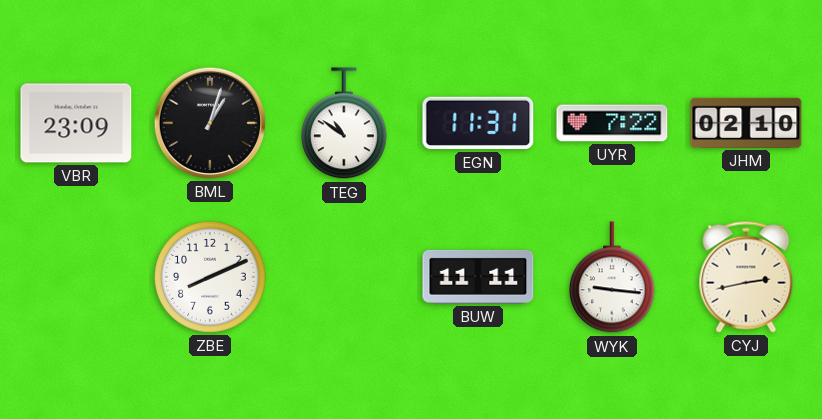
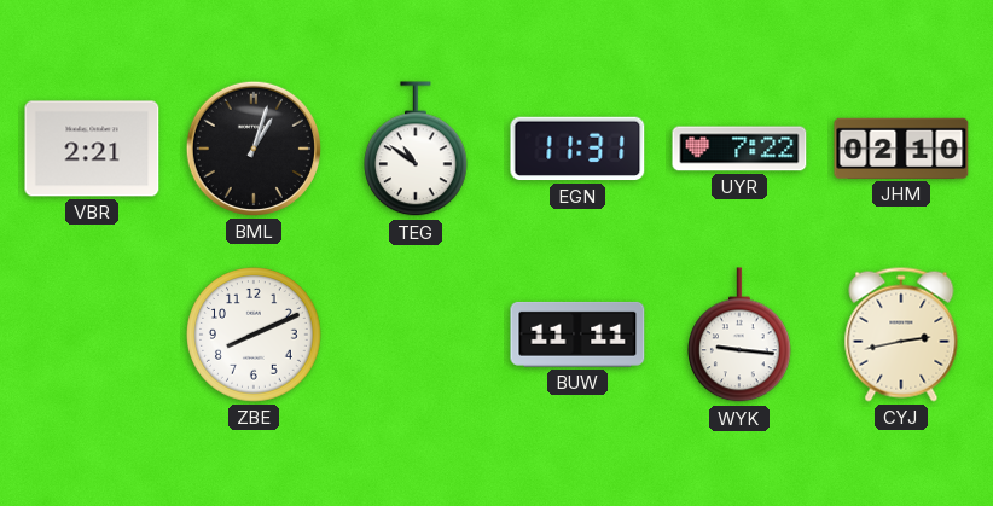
VBR: 23:09 -> 2:21 (92, 149)
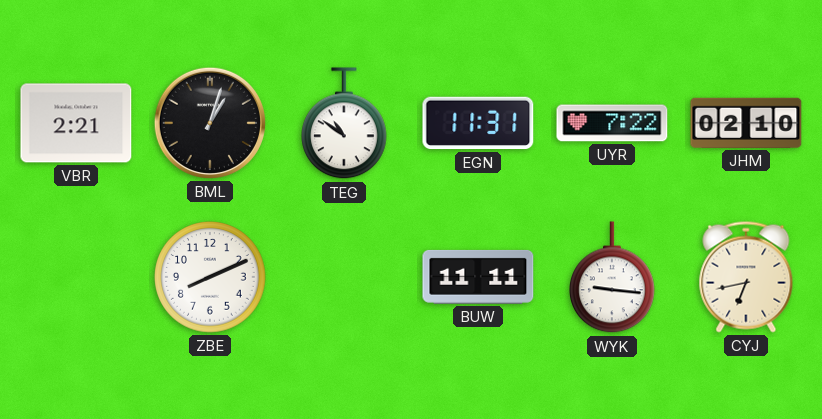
CYJ: 2:43 -> 6:43 (746, 277)
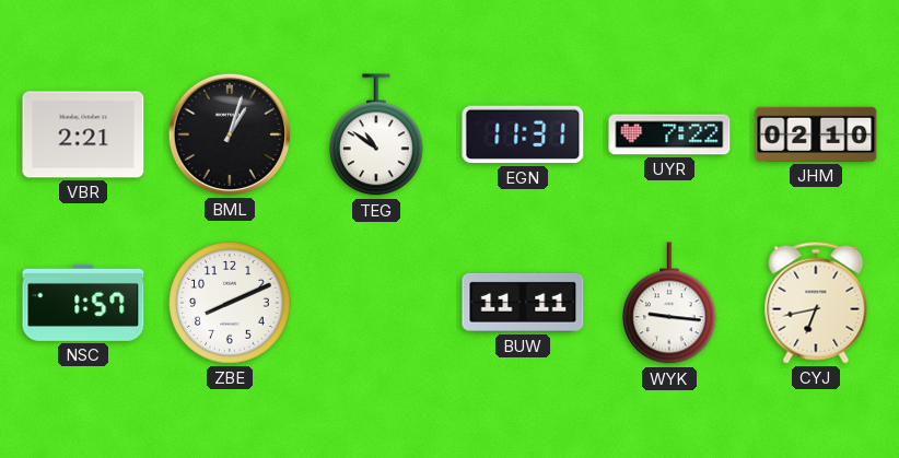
NSC: none -> 1:57 (83, 303)
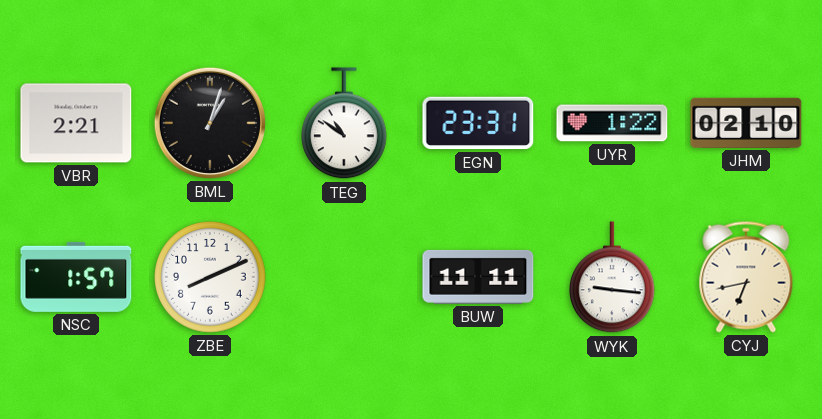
EGN: 11:31 -> 23:31 (478, 123)
UYR: 7:22 -> 1:22 (612, 123)
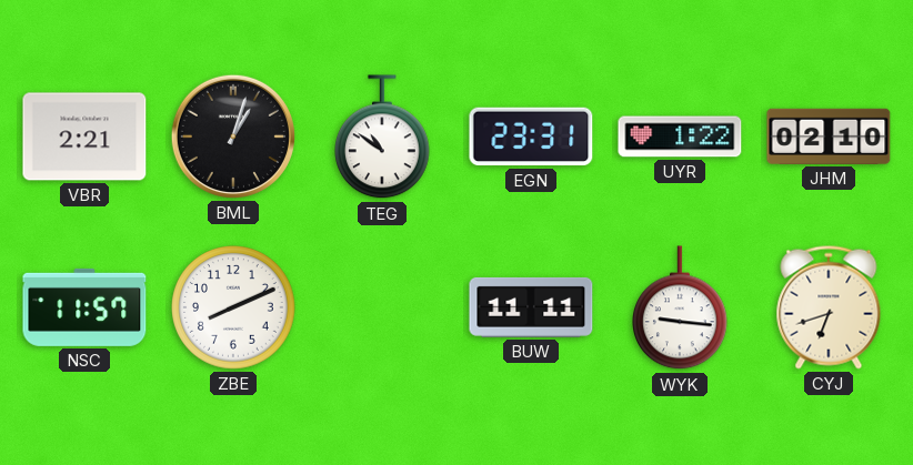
NSC: 1:57 -> 11:57 (84, 307)
CYJ: 6:43 -> 6:42 (829, 307)
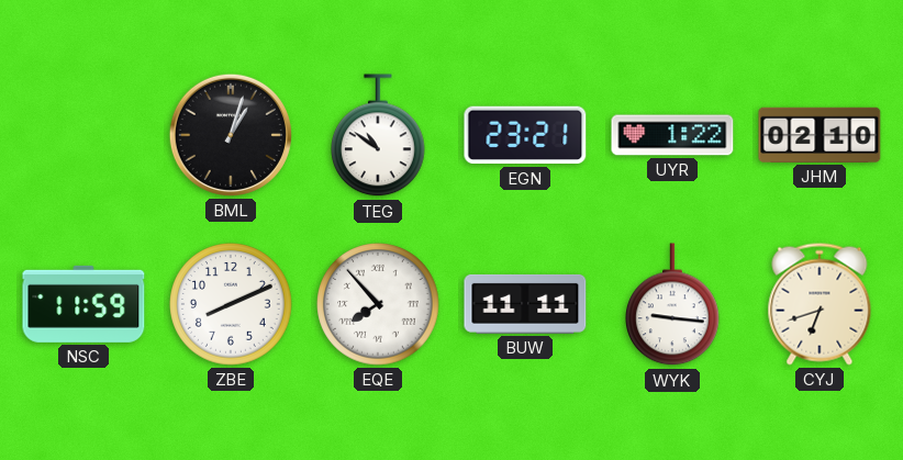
VBR: 2:21 -> none (84, 137)
EGN: 23:31 -> 23:21 (525, 135)
NSC: 11:57 -> 11:59 (83, 304)
EQE: none -> 7:53 (378, 304)
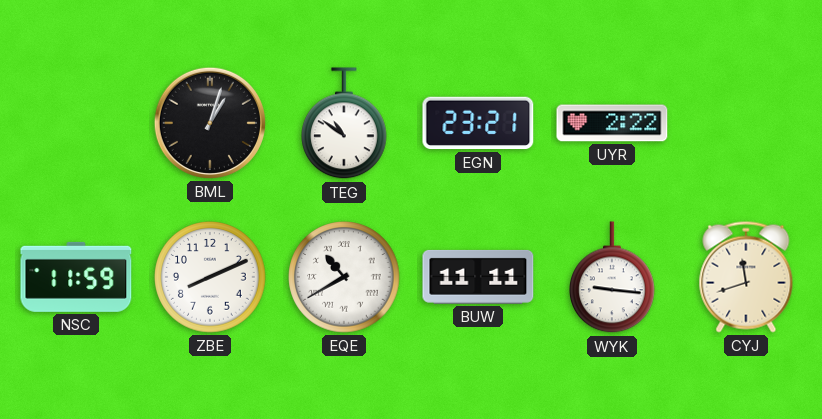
UYR: 1:22 -> 2:22 (612, 123)
JHM: 02:10 -> none (820, 135)
EQE: 7:53 -> 10:40 (344, 277)
CYJ: 6:42 -> 11:42 (746, 277)
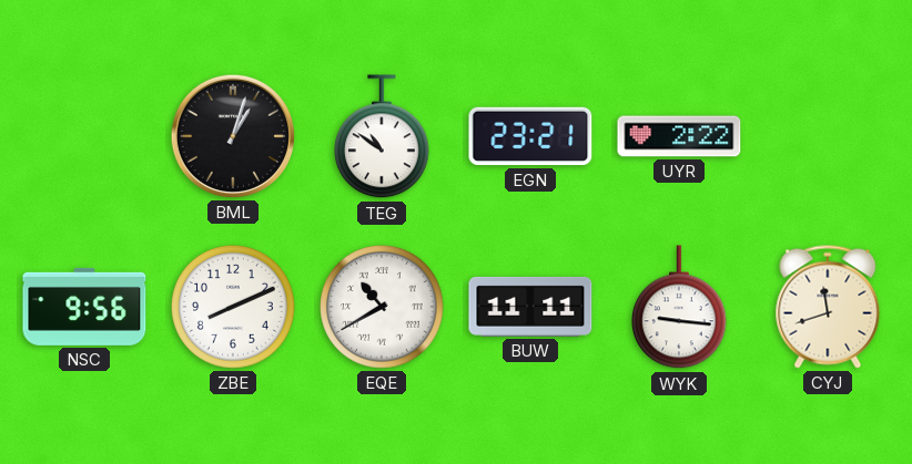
NSC: 11:59 -> 9:56 (84, 307)
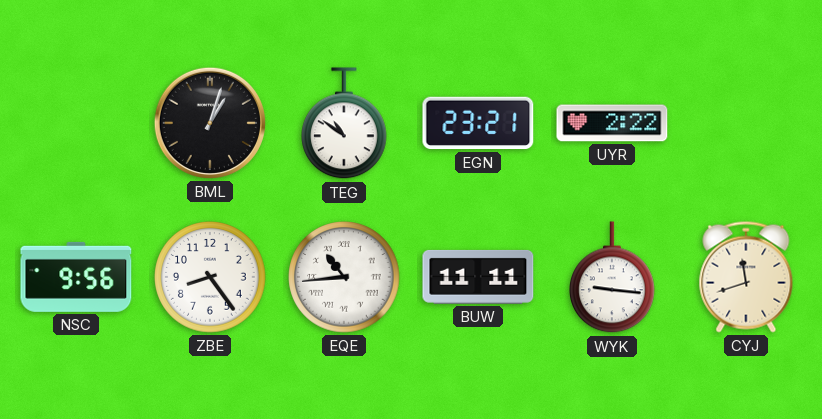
ZBE: 8:11 -> 8:24 (210, 277)
EQE: 10:40 -> 10:44 (344, 277)
